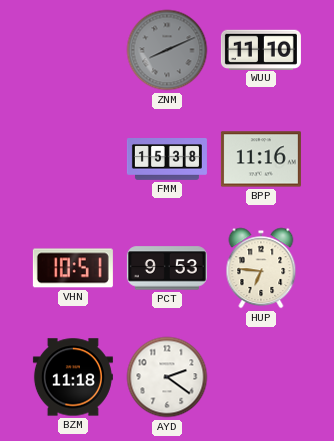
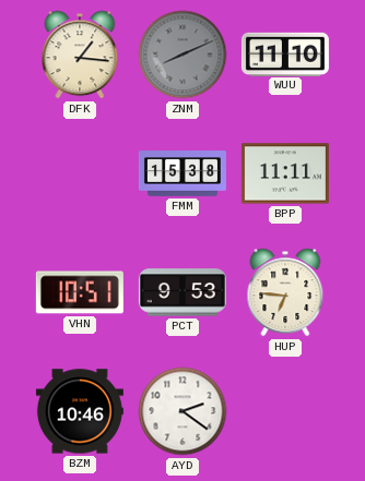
DFK: none -> 1:16 (80, 55)
BPP: 11:16 -> 11:11 (285, 173)
BZM: 11:18 -> 10:46 (80, 411)
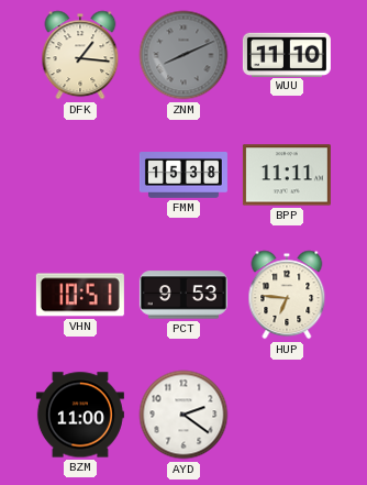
BZM: 10:46 -> 11:00 (80, 415)
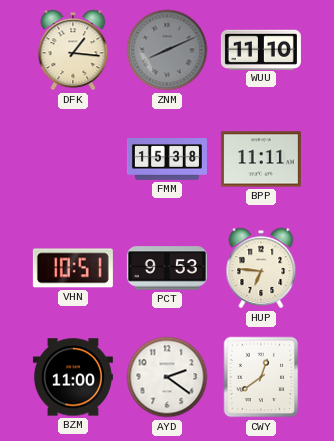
CWY: none -> 12:39 (261, 377)
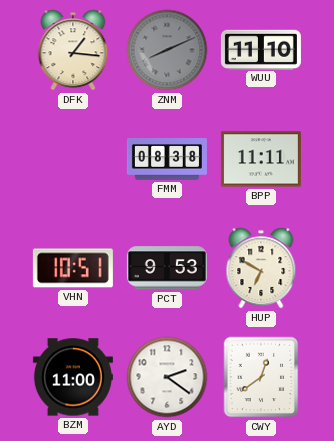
FMM: 15:38 -> 08:38 (167, 160)
HUP: 6:46 -> 6:50 (261, 268)
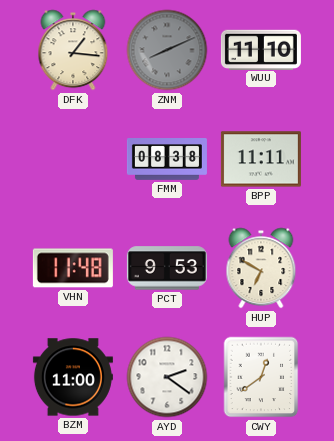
VHN: 10:51 -> 11:48 (73, 268)
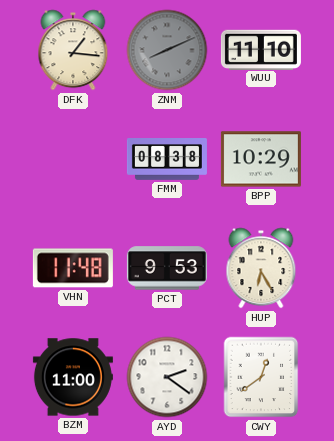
BPP: 11:11 -> 10:29 (261, 159)
HUP: 6:50 -> 6:25 (261, 268)
